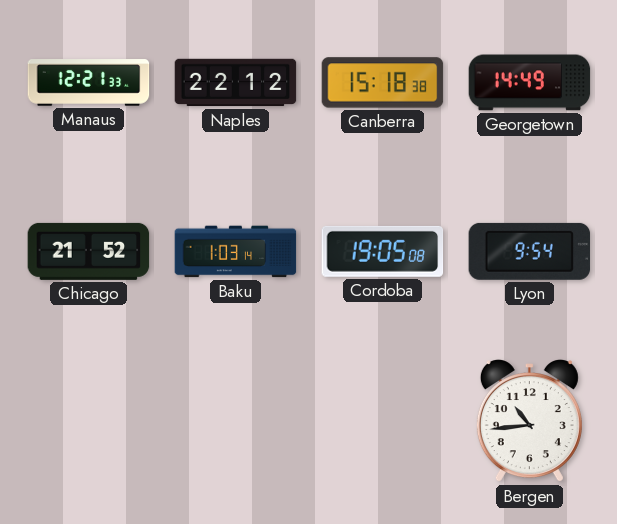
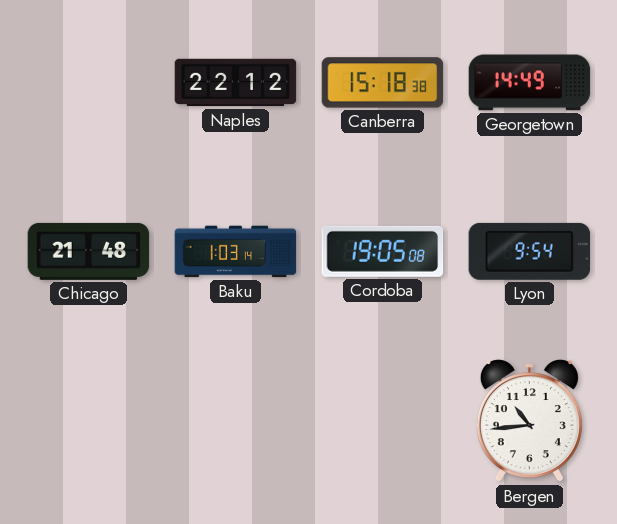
Manaus: 12:21 -> none (89, 83)
Chicago: 21:52 -> 21:48 (89, 251)
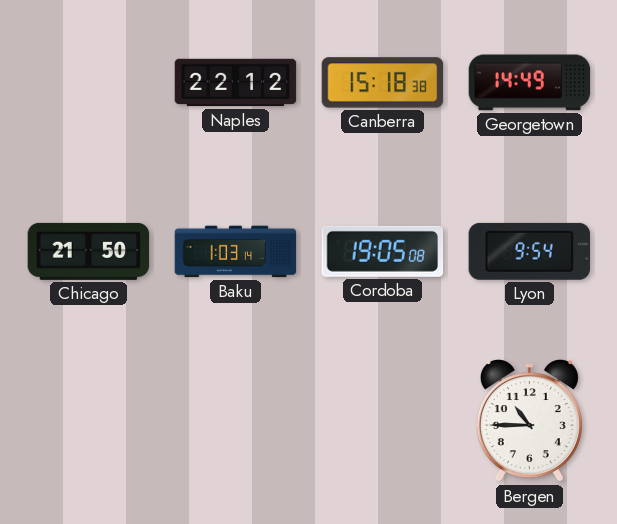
Chicago: 21:48 -> 21:50 (89, 251)
Bergen: 10:44 -> 10:45 (529, 421)
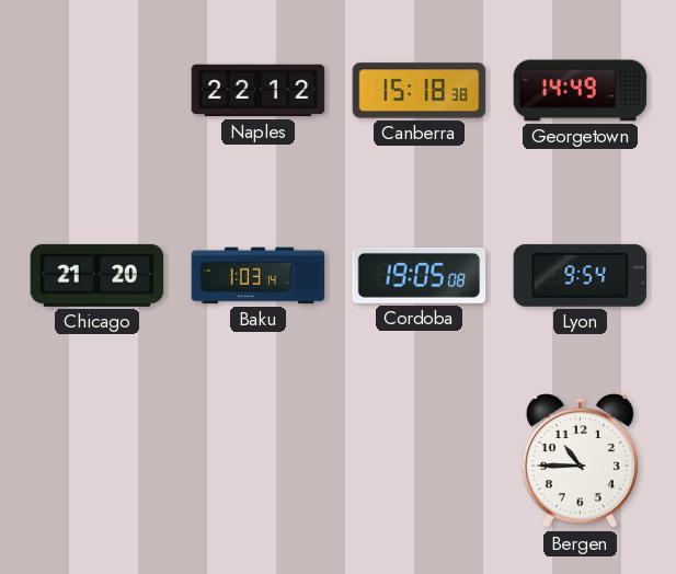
Chicago: 21:50 -> 21:20 (98, 275)
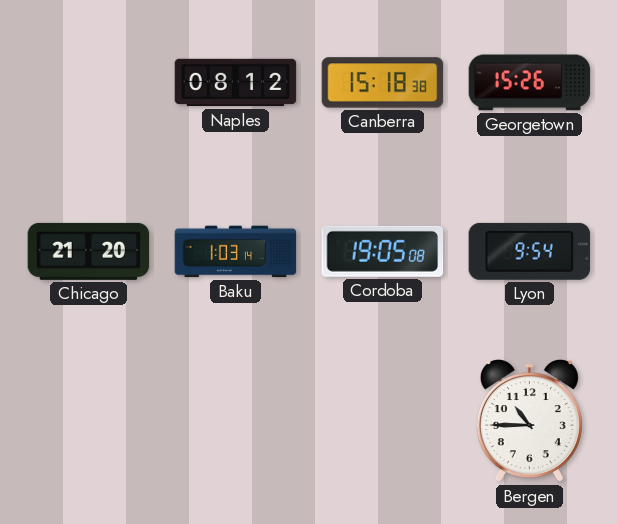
Naples: 22:12 -> 08:12 (236, 83)
Georgetown: 14:49 -> 15:26 (530, 83)
